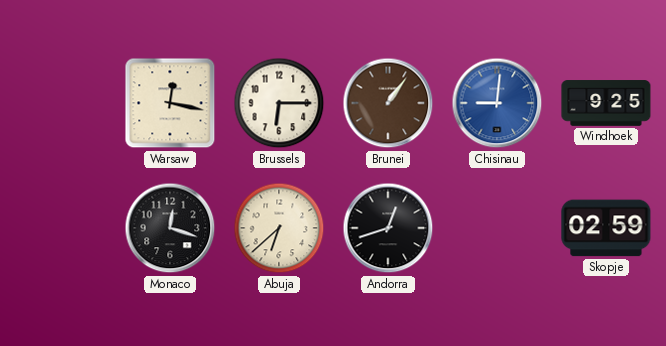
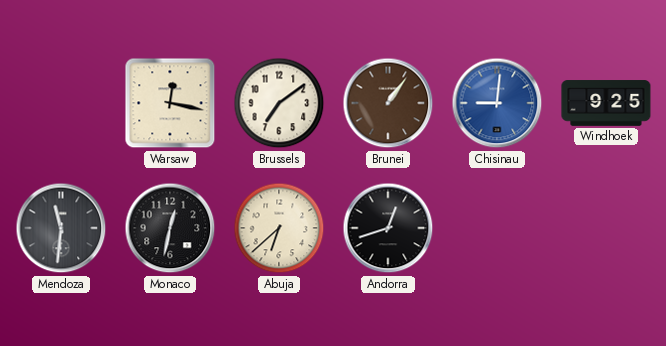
Brussels: 6:15 -> 7:09 (279, 103)
Mendoza: none -> 11:31 (61, 228)
Monaco: 12:18 -> 12:32 (170, 228)
Skopje: 02:59 -> none (606, 228)
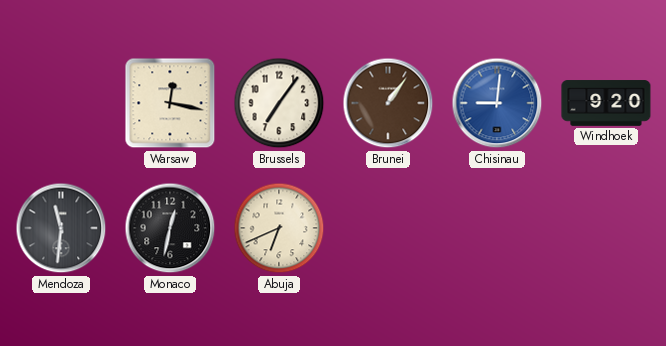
Brussels: 7:09 -> 7:06 (279, 103)
Windhoek: 9:25 -> 9:20 (606, 103)
Abuja: 6:38 -> 6:41 (279, 228)
Andorra: 12:42 -> none (388, 228)
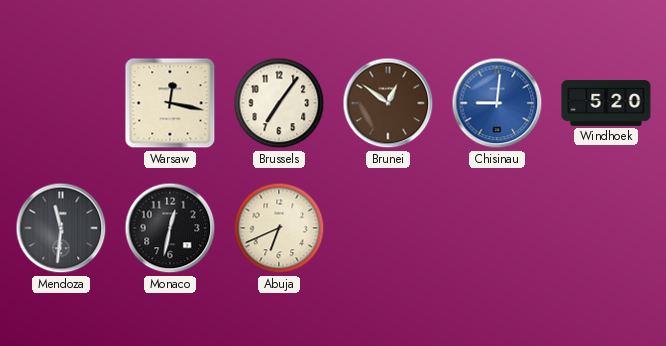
Brunei: 1:06 -> 12:51 (388, 103)
Windhoek: 9:20 -> 5:20 (606, 103)
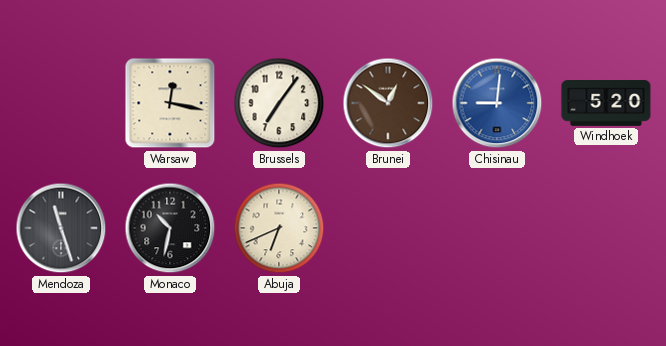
Mendoza: 11:31 -> 11:27 (61, 228)
Monaco: 12:32 -> 10:32 (170, 228)
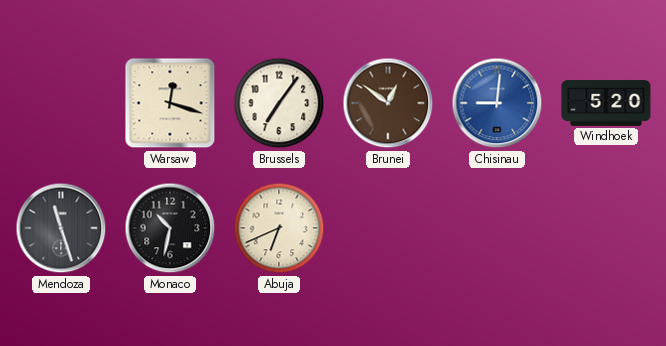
Warsaw: 12:17 -> 12:18 (170, 103)
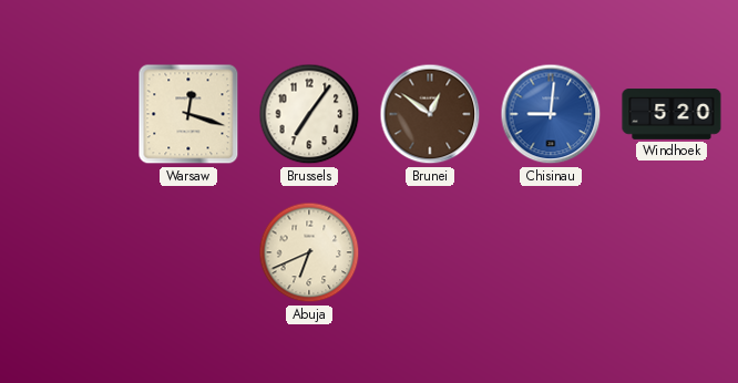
Mendoza: 11:27 -> none (61, 228)
Monaco: 10:32 -> none (170, 228)
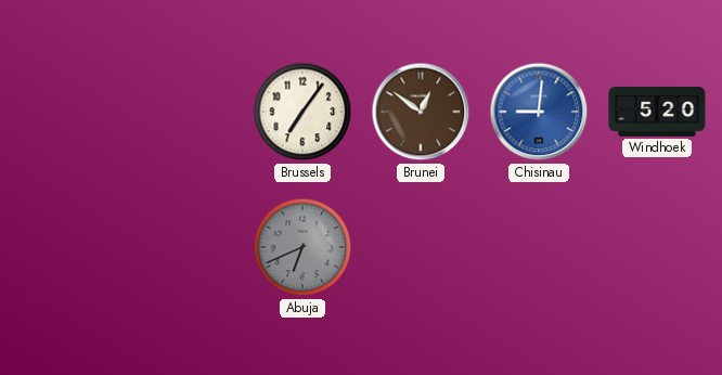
Warsaw: 12:18 -> none (188, 114)
Abuja dial: cream -> grey (302, 247)
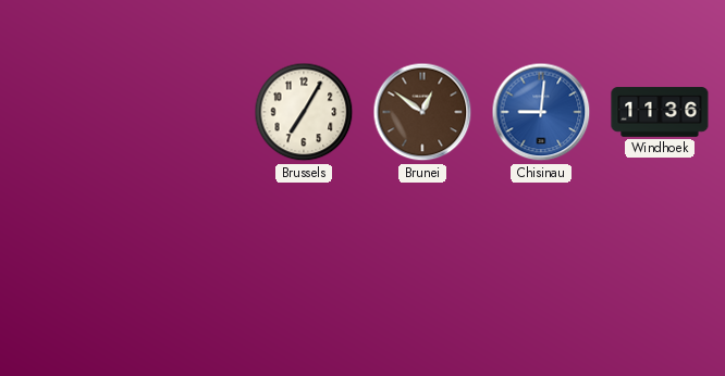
Brussels: 7:06 -> 7:05 (304, 112)
Windhoek: 5:20 -> 11:36 (660, 112)
Abuja: 6:41 -> none (302, 247)
